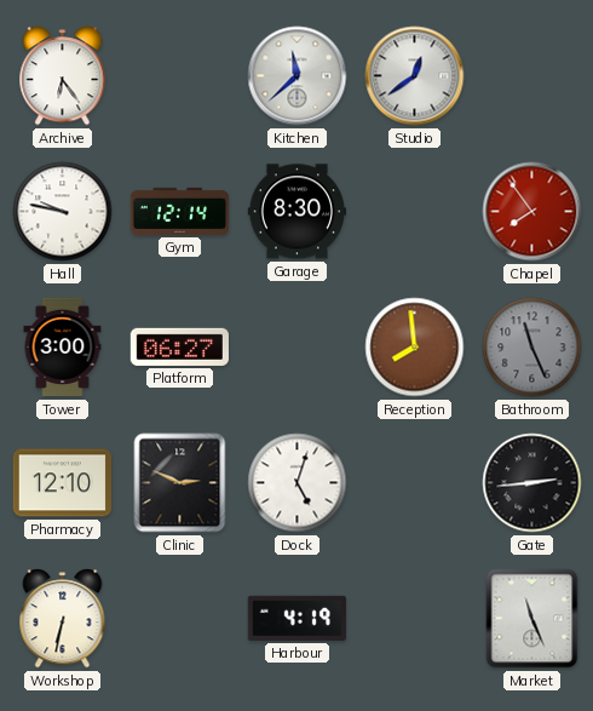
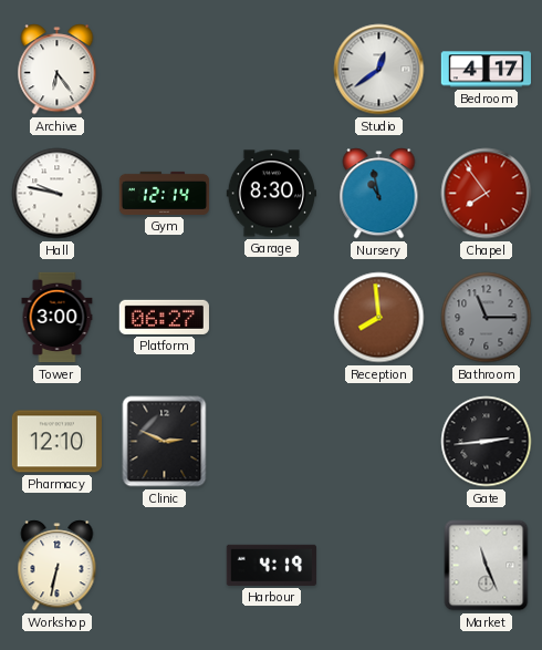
Kitchen: 11:38 -> none (298, 76)
Bedroom: none -> 4:17 (486, 70)
Nursery: none -> 10:58 (379, 194)
Bathroom: 11:26 -> 11:15 (487, 318)
Dock: 5:03 -> none (298, 483)
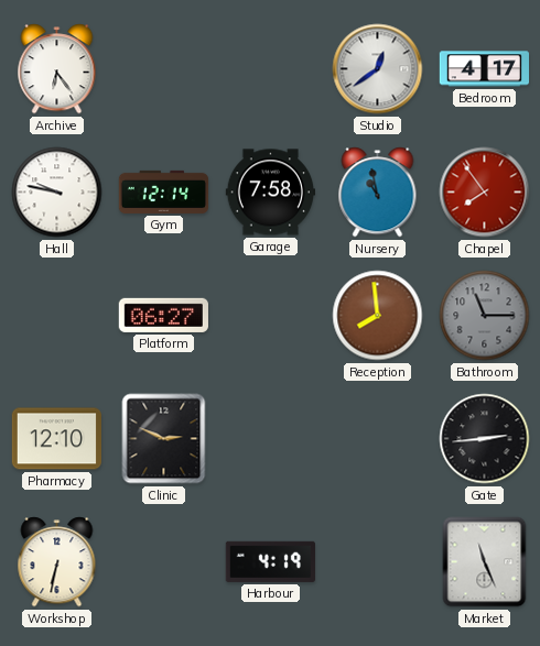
Garage: 8:30 -> 7:58 (270, 193)
Tower: 3:00 -> none (58, 318)
